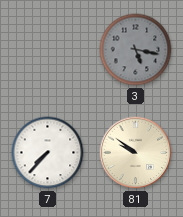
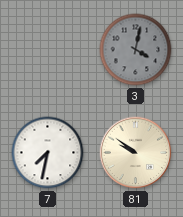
3: 5:17 -> 4:02 (136, 50)
7: 7:37 -> 7:32 (48, 153)
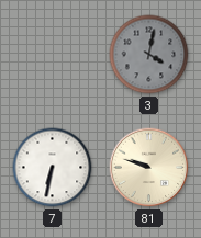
7: 7:32 -> 6:32 (53, 168)
81: 9:51 -> 9:48 (149, 168)
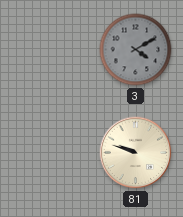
3: 4:02 -> 4:10 (136, 50)
7: 6:32 -> none (53, 168)
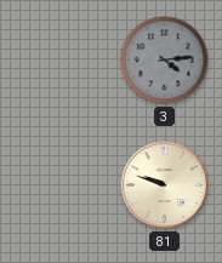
3: 4:10 -> 4:14 (165, 61)
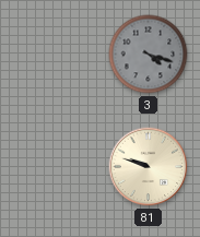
3: 4:14 -> 4:18 (149, 55)
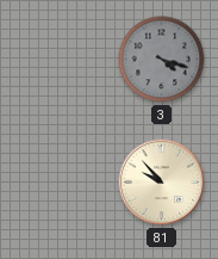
81: 9:48 -> 9:53 (162, 183)
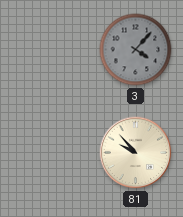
3: 4:18 -> 4:07 (136, 50)
